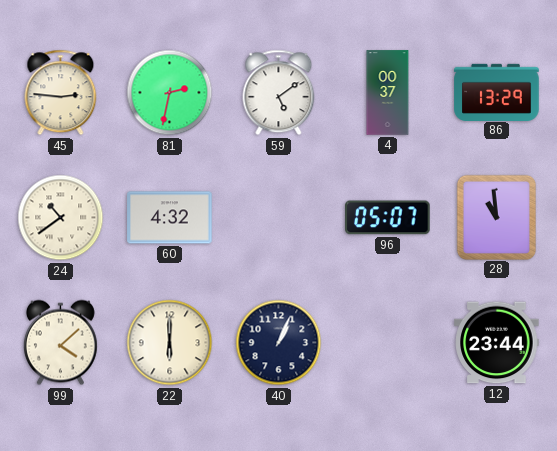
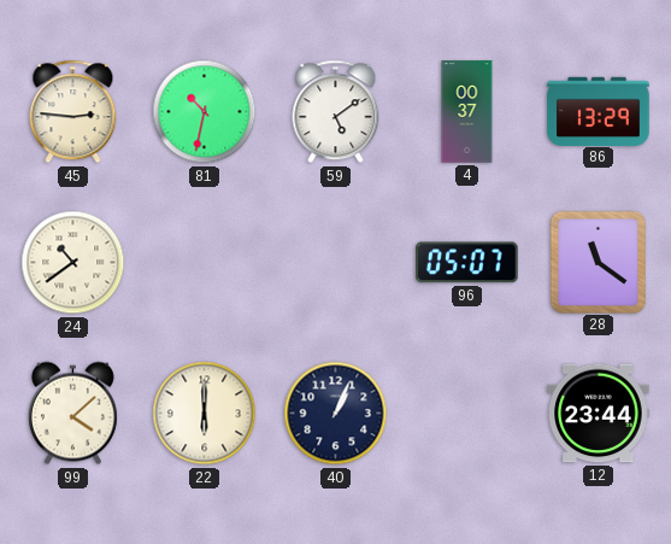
81: 2:32 -> 10:32 (205, 112)
60: 4:32 -> none (170, 218)
28: 10:59 -> 11:21 (598, 262)
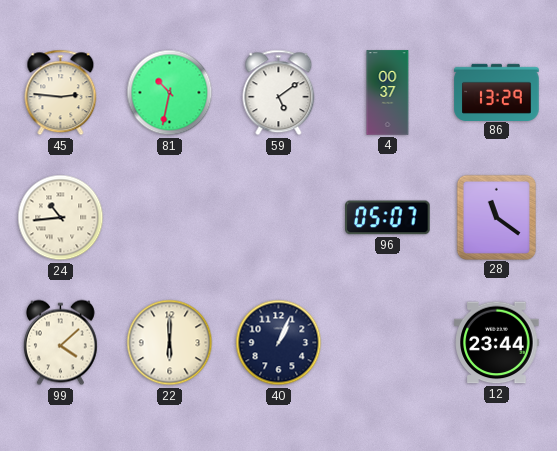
24: 10:39 -> 10:44 (61, 218)
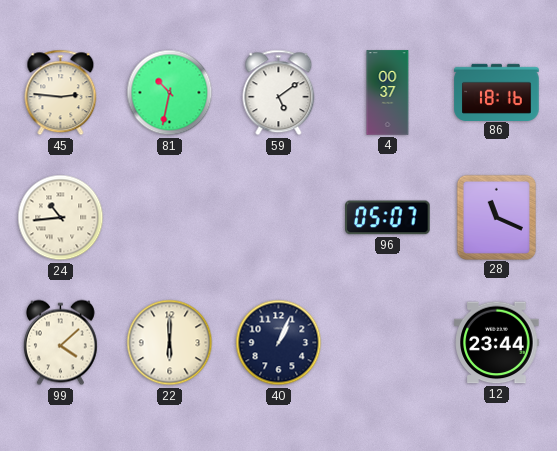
86: 13:29 -> 18:16 (497, 92)
28: 11:21 -> 11:19 (496, 217)
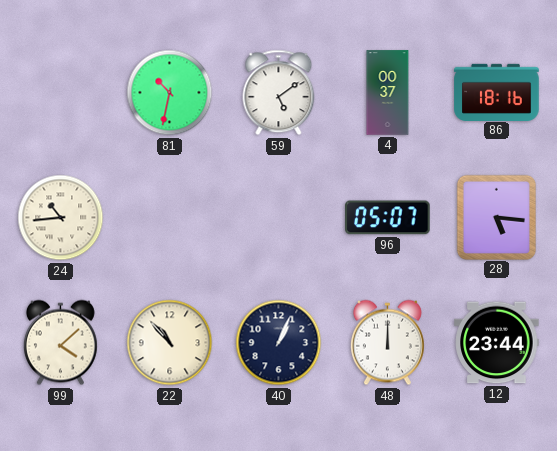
45: 2:46 -> none (61, 93)
28: 11:19 -> 5:16 (496, 217)
22: 6:00 -> 10:53 (170, 343)
48: none -> 12:00 (387, 343)
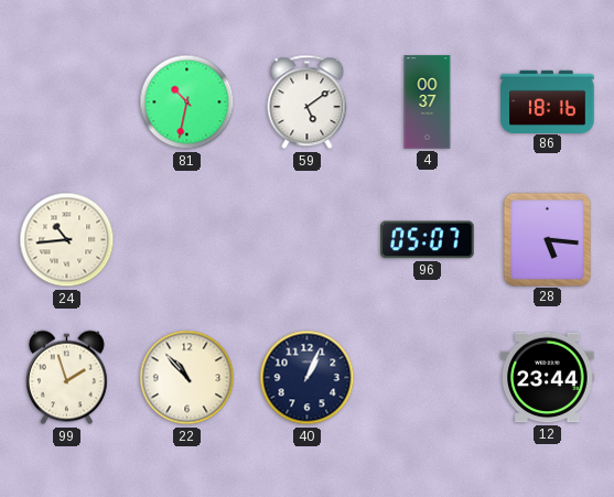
99: 4:08 -> 1:57 (66, 378)
48: 12:00 -> none (387, 343)
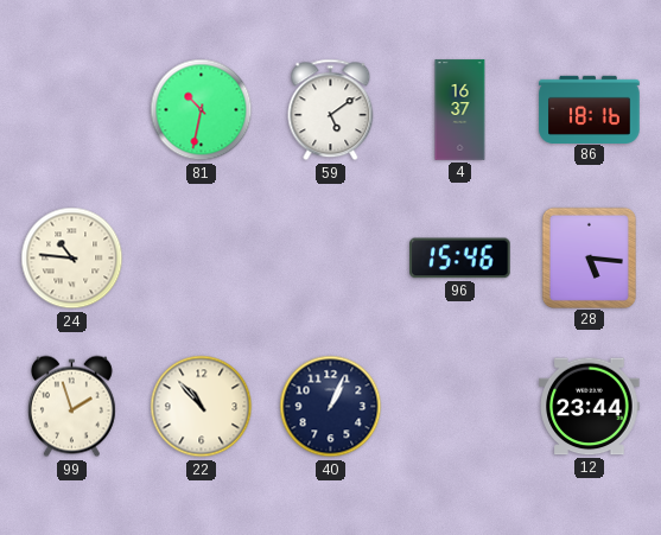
4: 00:37 -> 16:37 (460, 110)
24: 10:44 -> 10:46 (72, 259)
96: 05:07 -> 15:46 (460, 259)
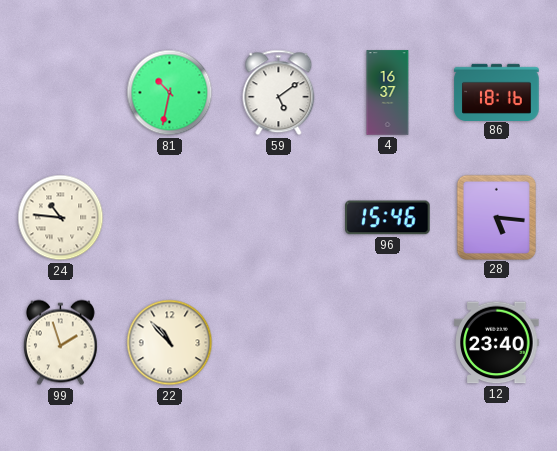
40: 1:04 -> none (331, 407)
12: 23:44 -> 23:40 (497, 343)
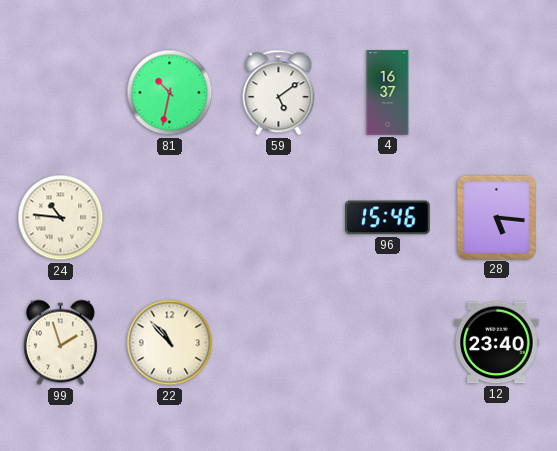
86: 18:16 -> none (497, 92)
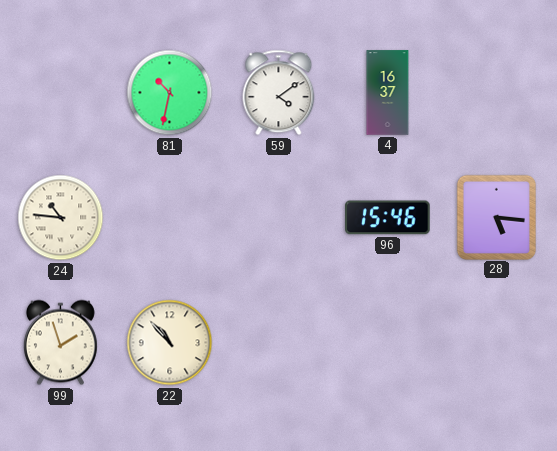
59: 5:09 -> 4:09 (279, 93)
12: 23:40 -> none (497, 343)
